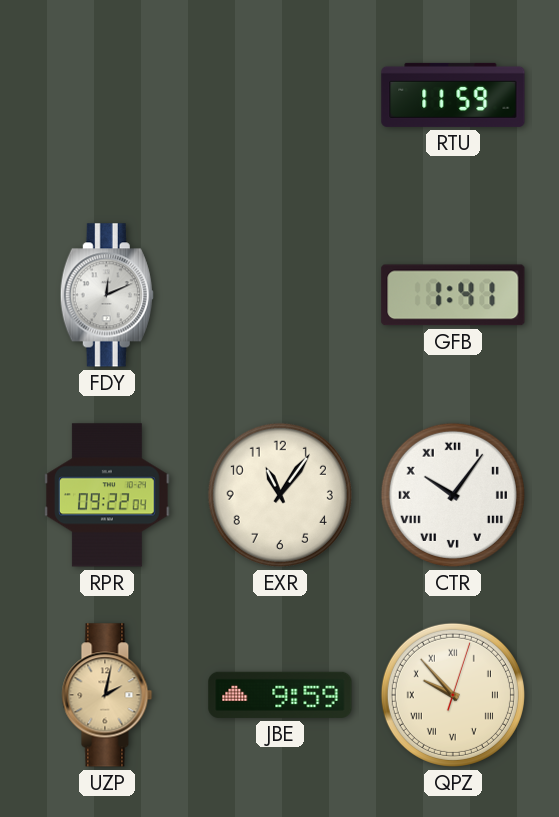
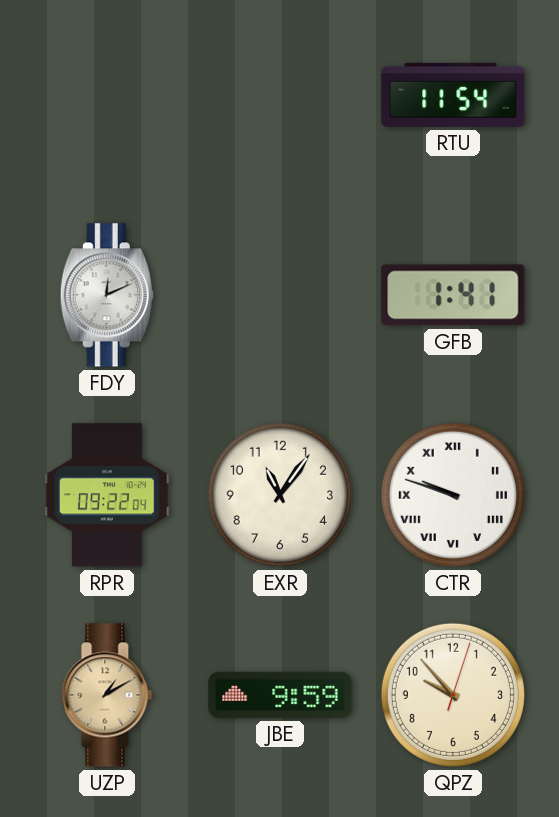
RTU: 11:59 -> 11:54 (453, 95)
CTR: 10:06 -> 9:48 (453, 495)
UZP: 2:02 -> 1:10 (107, 695)
QPZ numerals: Roman -> Arabic (453, 695)
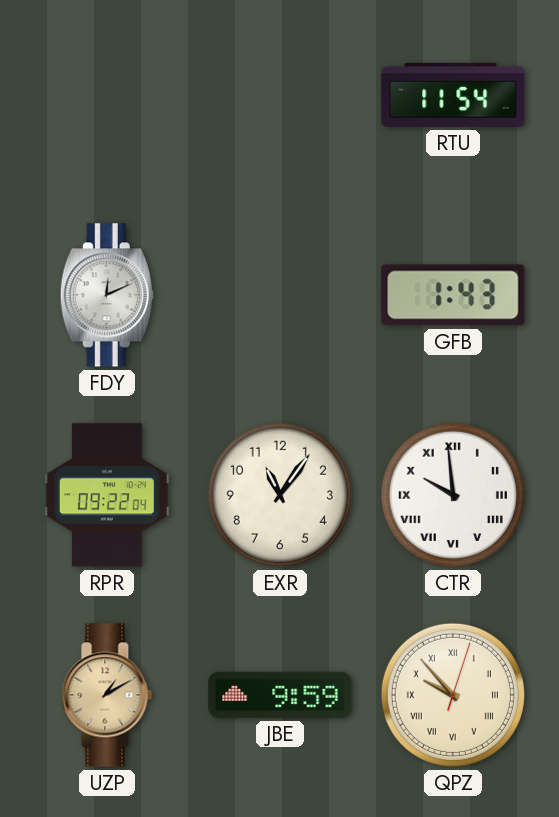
GFB: 1:41 -> 1:43 (453, 295)
CTR: 9:48 -> 9:59 (453, 495)
QPZ numerals: Arabic -> Roman (453, 695)
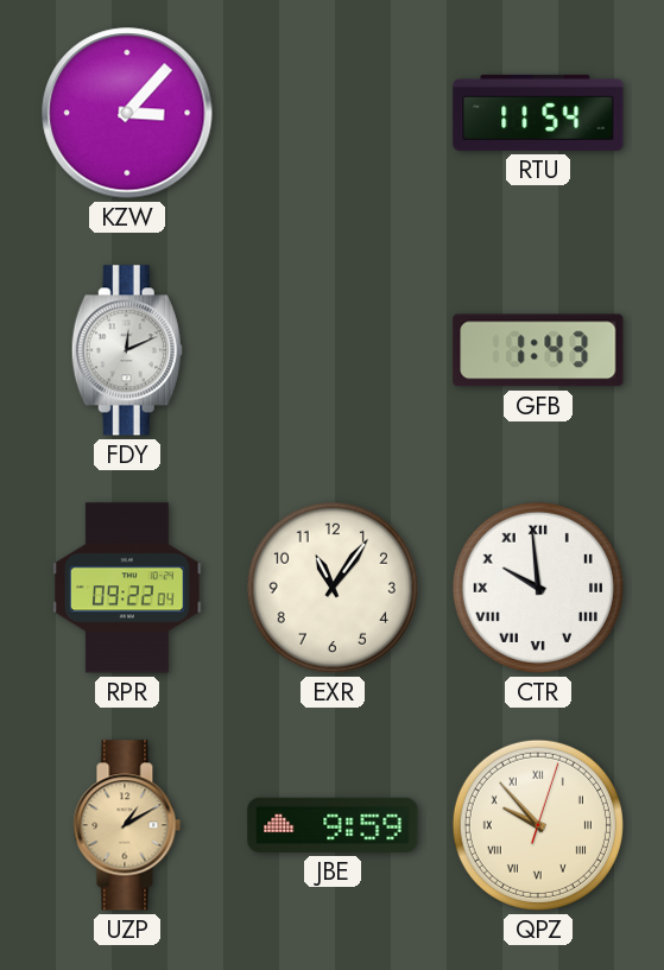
KZW: none -> 3:07 (127, 113)
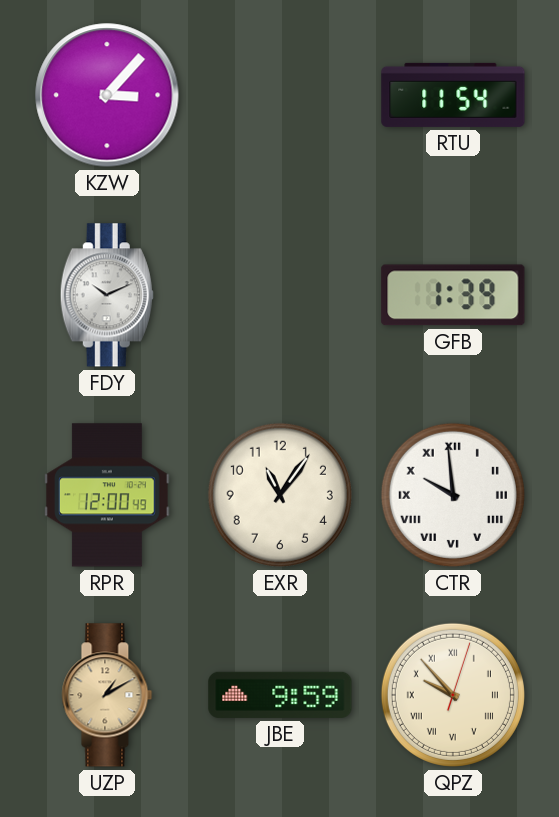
FDY: 12:11 -> 10:11 (107, 295)
GFB: 1:43 -> 1:39 (453, 295)
RPR: 09:22 -> 12:00 (107, 495)
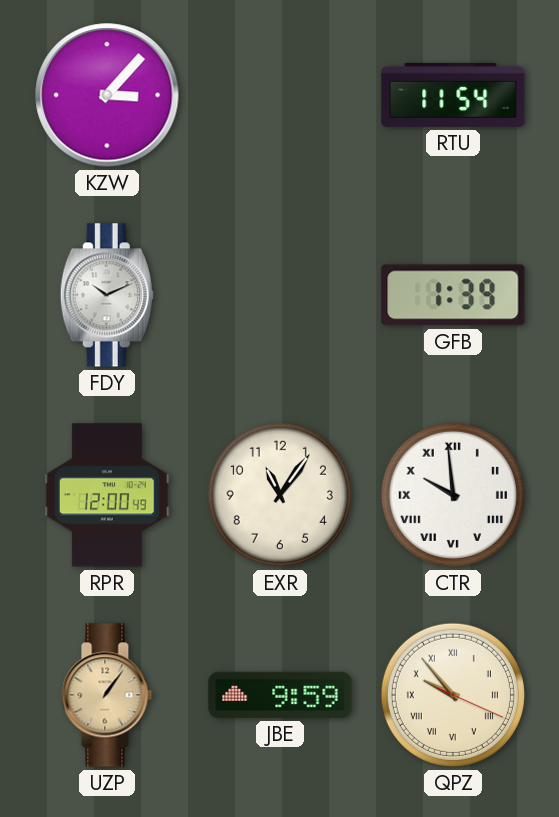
UZP: 1:10 -> 1:06 (107, 695)
QPZ: 9:53:03 -> 9:53:19 (453, 695)
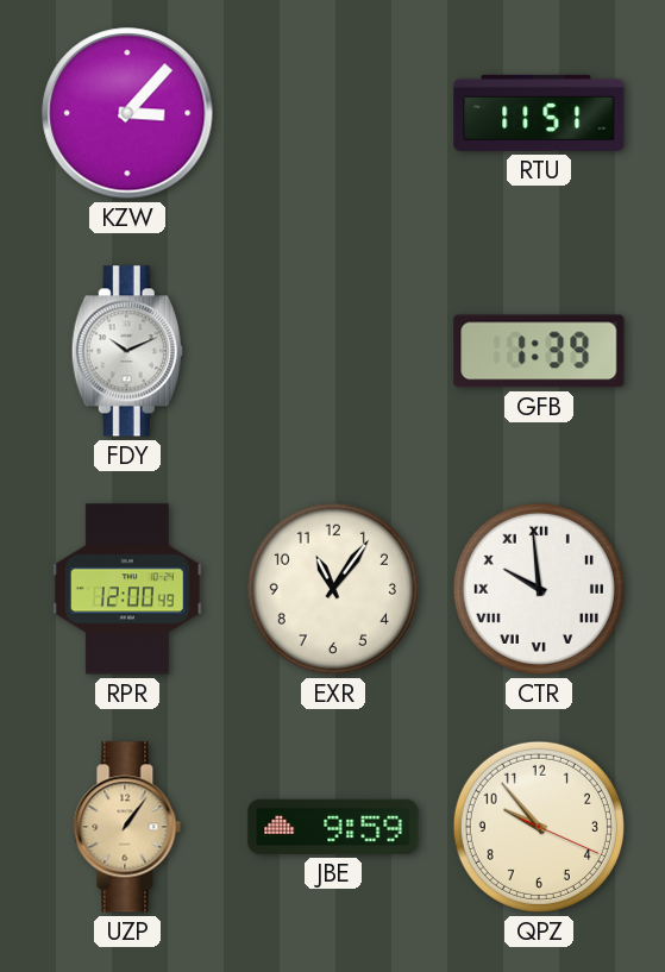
RTU: 11:54 -> 11:51 (539, 113)
QPZ numerals: Roman -> Arabic (539, 827)
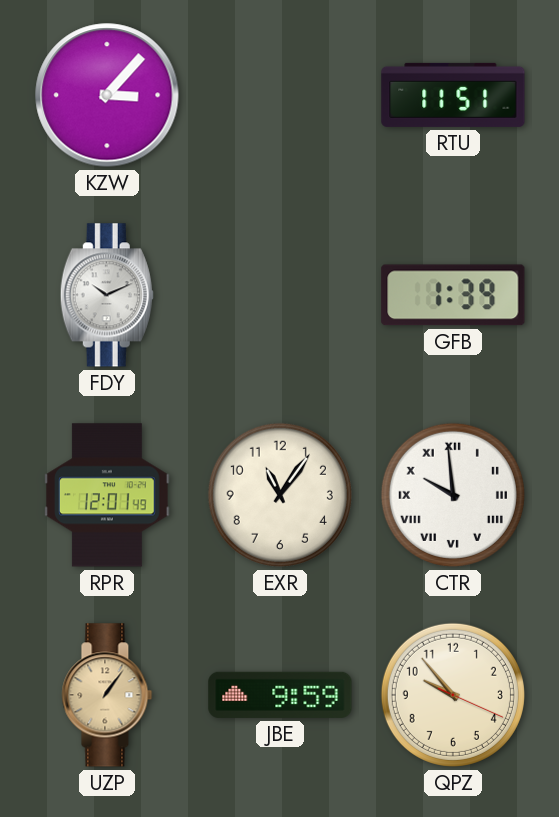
RPR: 12:00 -> 12:01 (107, 495)
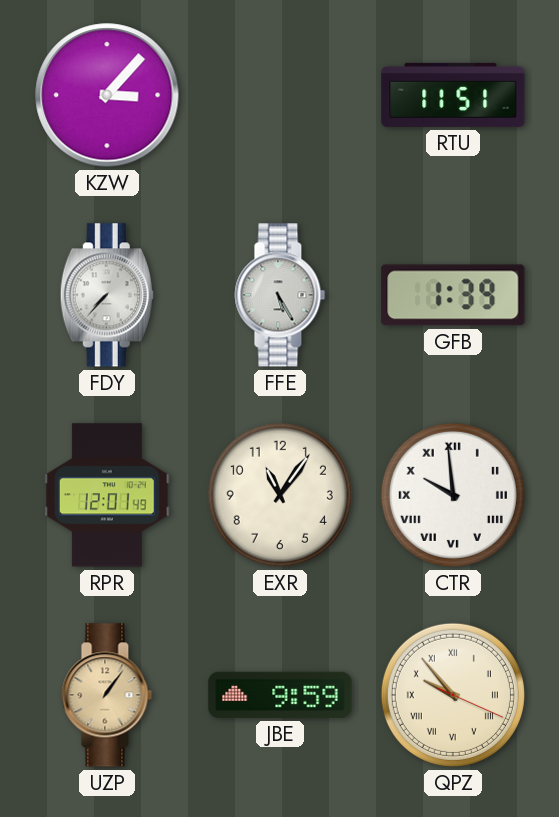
FDY: 10:11 -> 7:37 (107, 295)
FFE: none -> 5:25 (280, 295)
QPZ numerals: Arabic -> Roman (453, 695)
